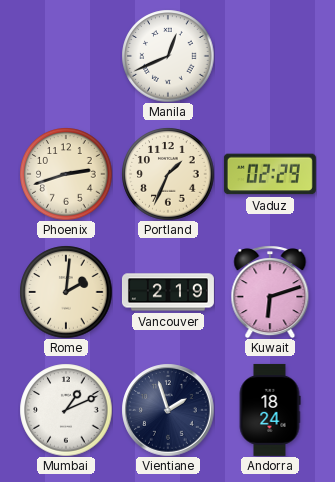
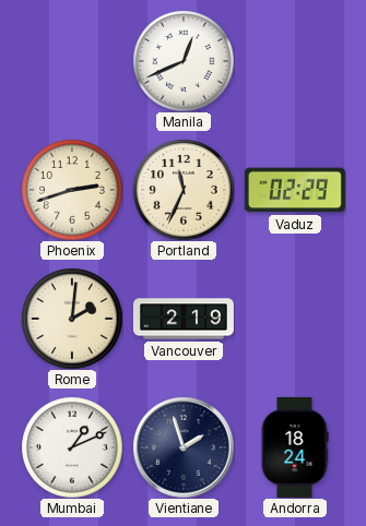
Portland: 1:34 -> 11:34 (184, 190)
Kuwait: 6:12 -> none (270, 292)
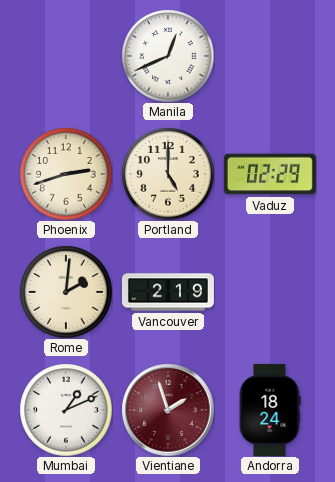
Portland: 11:34 -> 5:00 (168, 174)
Vientiane dial: navy -> burgundy (168, 410)
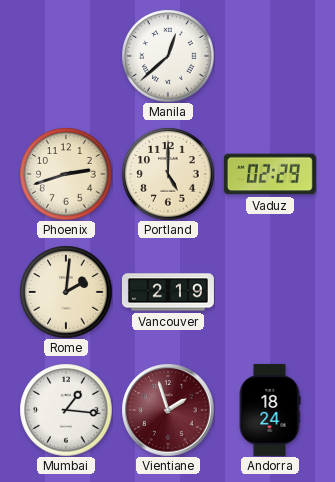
Manila: 12:41 -> 12:38 (168, 56)
Mumbai: 1:11 -> 1:16 (66, 410)
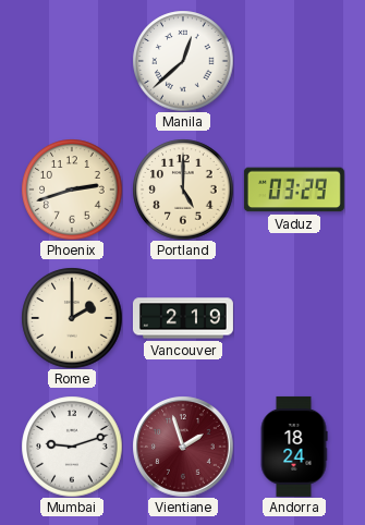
Vaduz: 02:29 -> 03:29 (294, 190)
Rome: 2:01 -> 2:00 (72, 318)
Mumbai: 1:16 -> 9:12 (72, 447)
